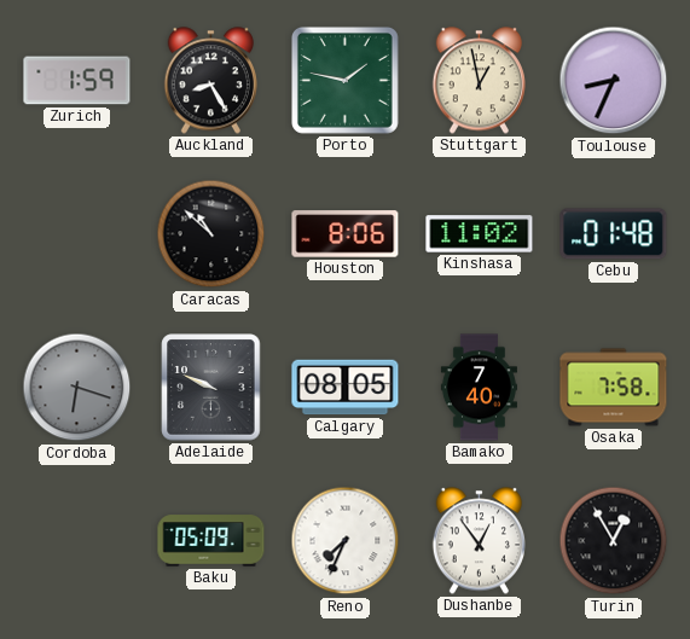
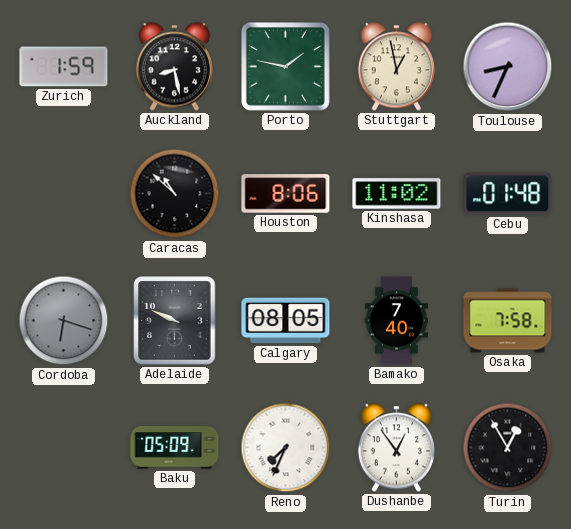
Auckland: 8:25 -> 8:28 (174, 67)
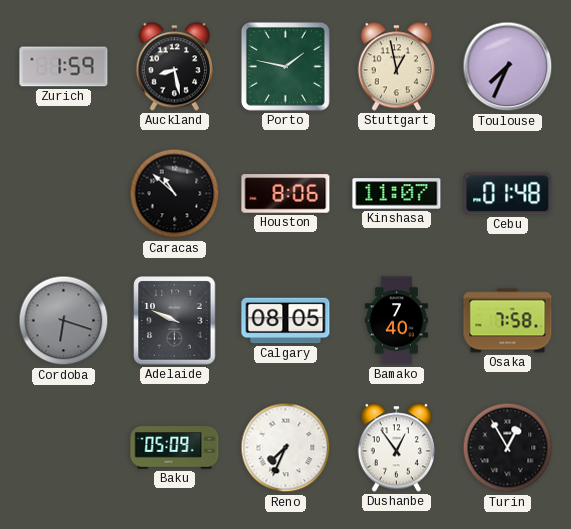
Toulouse: 8:34 -> 7:34 (508, 67)
Kinshasa: 11:02 -> 11:07 (397, 194)
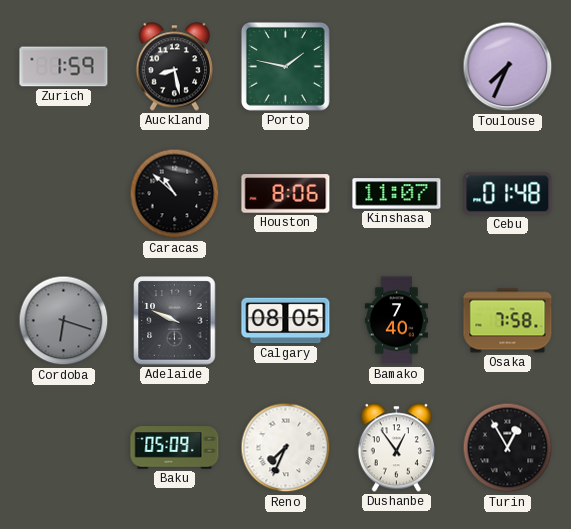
Stuttgart: 12:58 -> none (396, 67)
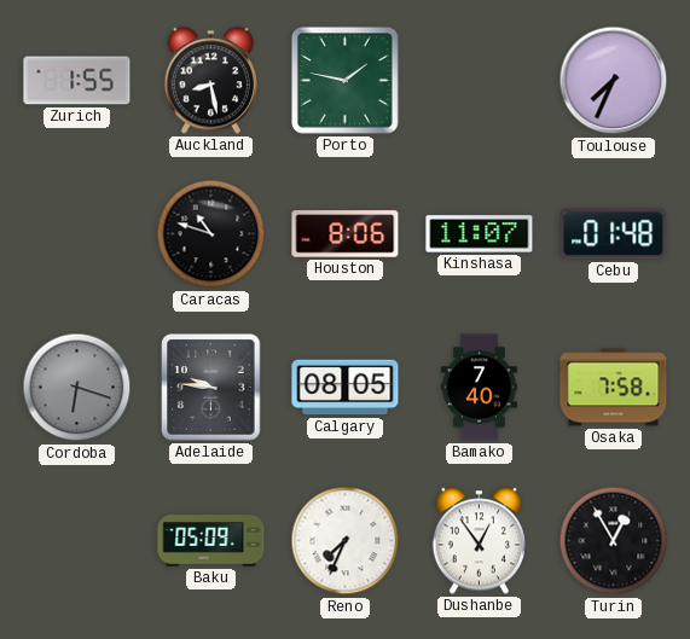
Zurich: 1:59 -> 1:55 (77, 81)
Caracas: 10:52 -> 10:48 (211, 234)
Adelaide: 9:49 -> 9:46 (211, 388)
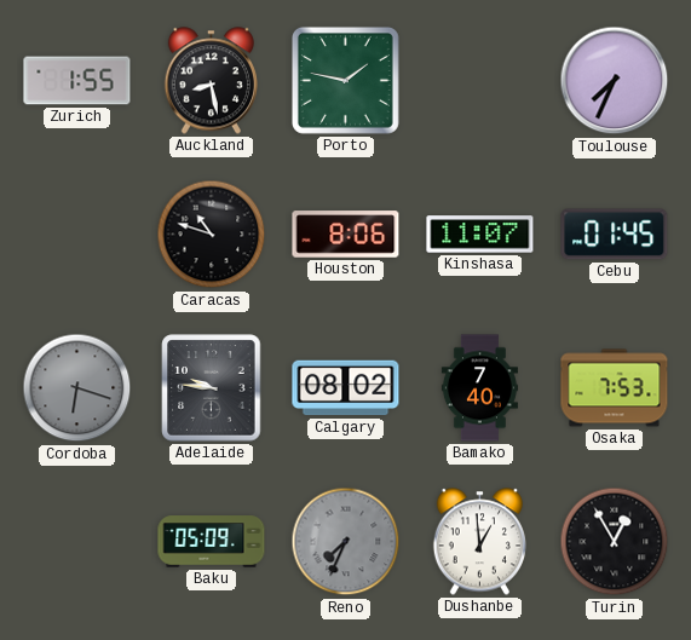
Cebu: 01:48 -> 01:45 (615, 235)
Calgary: 08:05 -> 08:02 (346, 388)
Osaka: 7:58 -> 7:53 (615, 388)
Reno dial: white -> grey (346, 542)
Dushanbe: 12:54 -> 12:59 (479, 542)
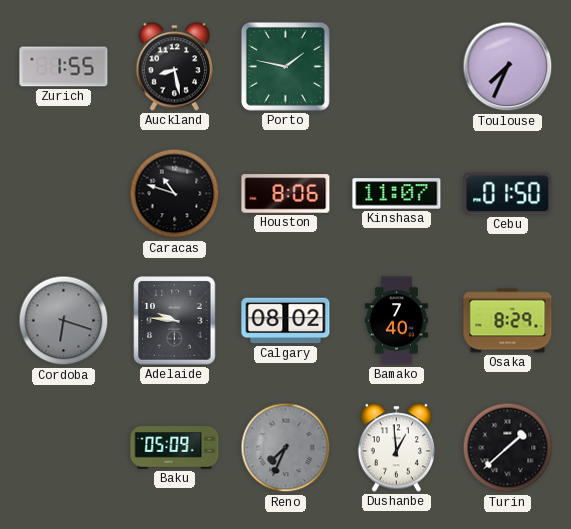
Cebu: 01:45 -> 01:50 (508, 194)
Osaka: 7:53 -> 8:29 (508, 321)
Turin: 12:55 -> 1:38 (508, 448)
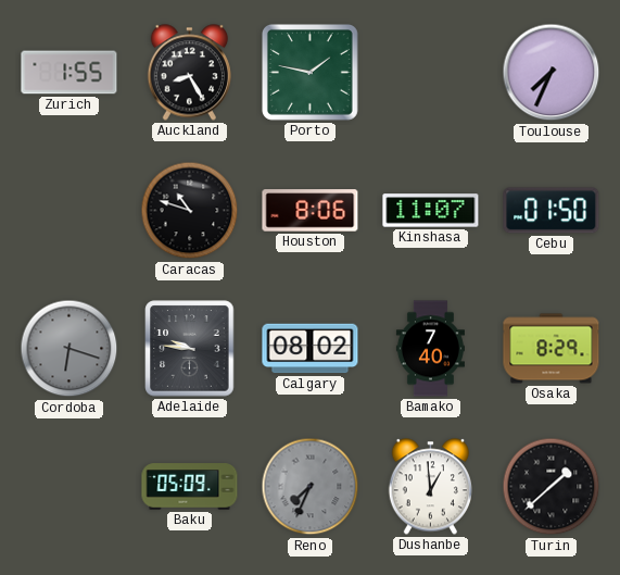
Auckland: 8:28 -> 8:25 (189, 73)
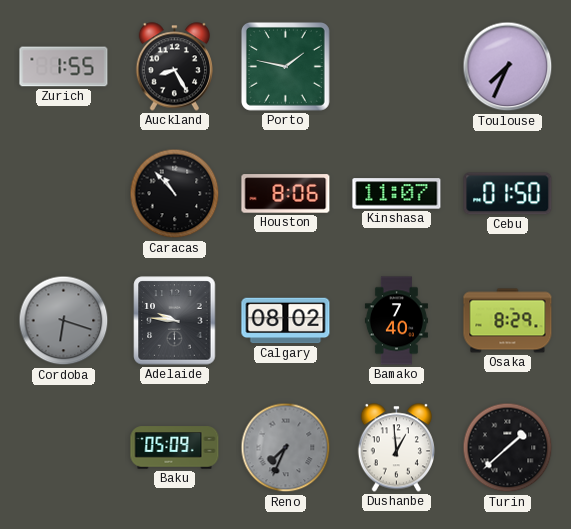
Caracas: 10:48 -> 10:53 (175, 194)
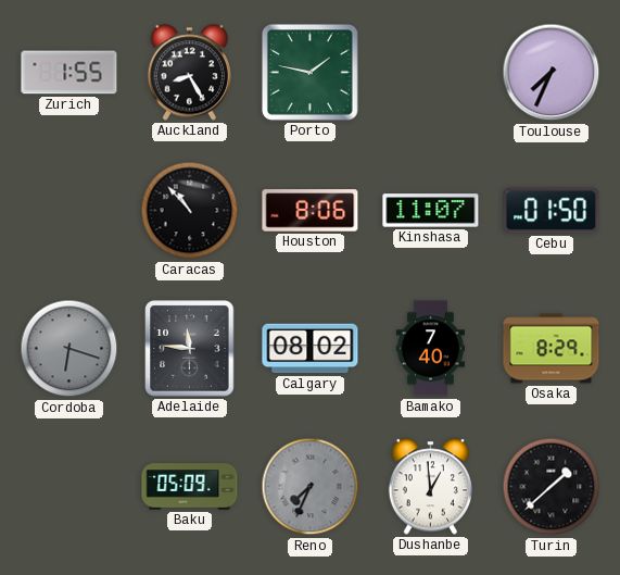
Adelaide: 9:46 -> 11:46 (190, 349)
